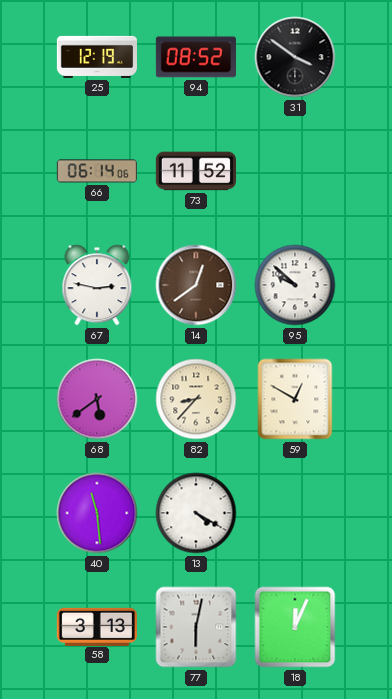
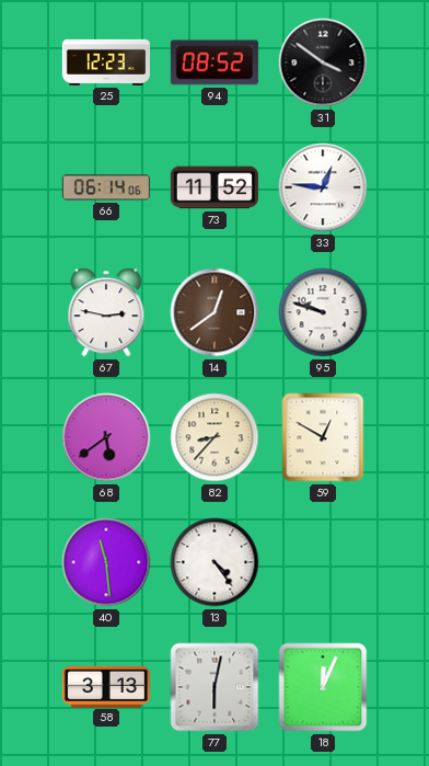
25: 12:19 -> 12:23 (105, 62)
33: none -> 12:46 (323, 187)
95: 9:52 -> 9:48 (323, 312)
13: 4:20 -> 4:24 (215, 562)
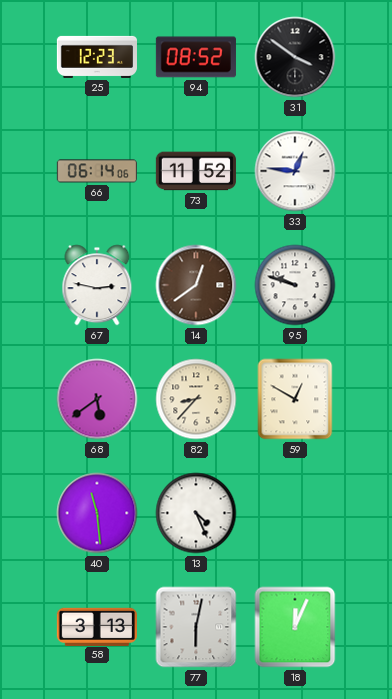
13: 4:24 -> 4:26 (196, 513)
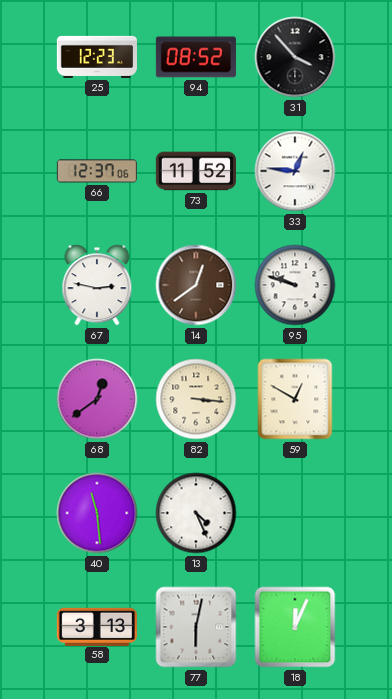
31: 3:51 -> 3:53 (295, 57)
66: 06:14 -> 12:37 (96, 171)
68: 5:39 -> 12:39 (97, 399)
82: 8:37 -> 3:16 (196, 399)
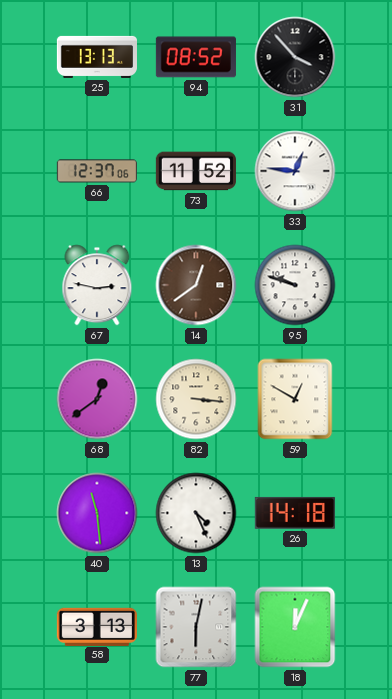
25: 12:23 -> 13:13 (96, 57)
26: none -> 14:18 (295, 513)
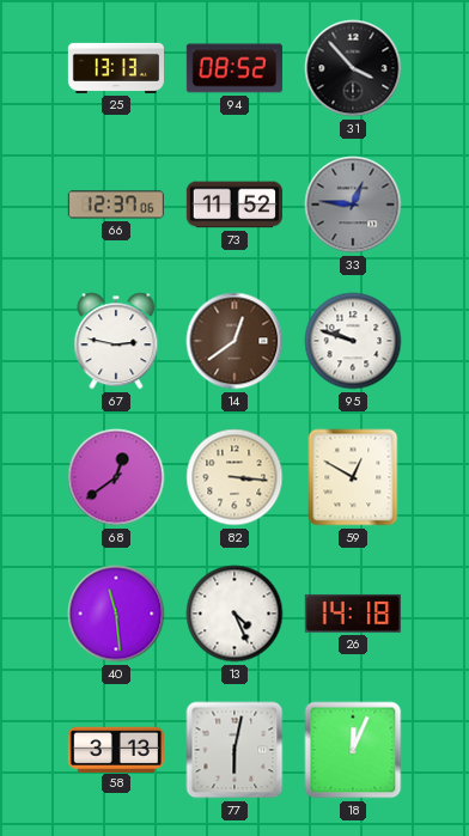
33 dial: white -> grey (353, 205)
